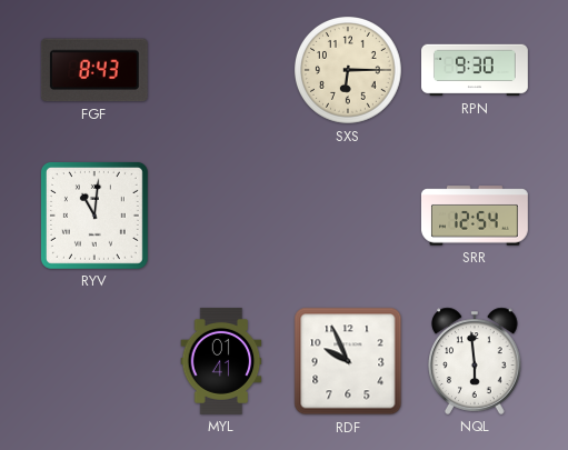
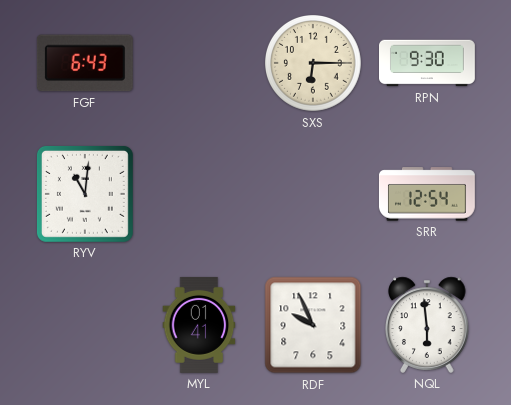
FGF: 8:43 -> 6:43 (85, 63)
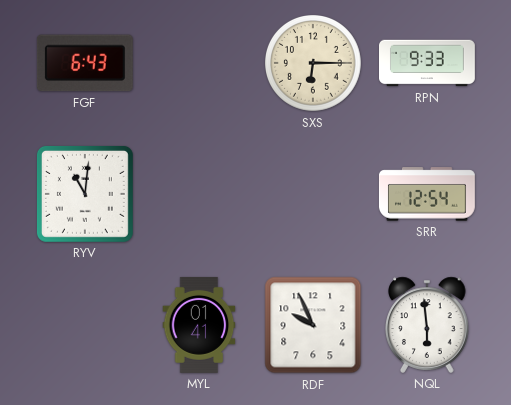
RPN: 9:30 -> 9:33 (428, 63)
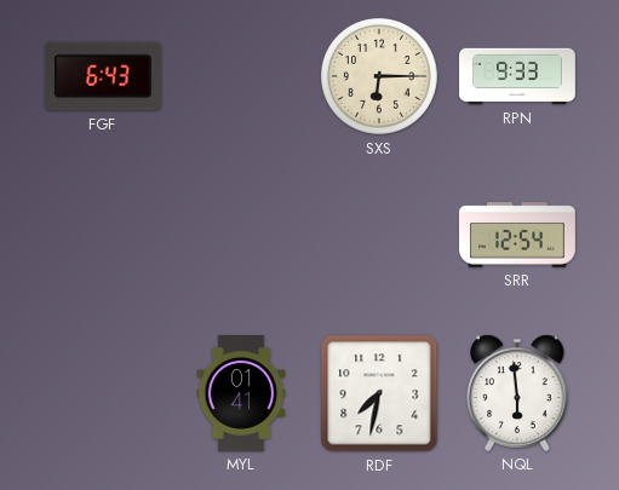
RYV: 11:01 -> none (85, 194)
RDF: 9:56 -> 7:32 (379, 393)
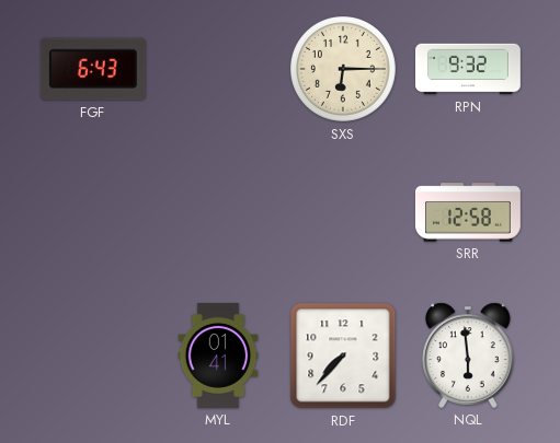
RPN: 9:33 -> 9:32 (469, 69)
SRR: 12:54 -> 12:58 (468, 212)
RDF: 7:32 -> 7:37 (343, 355)
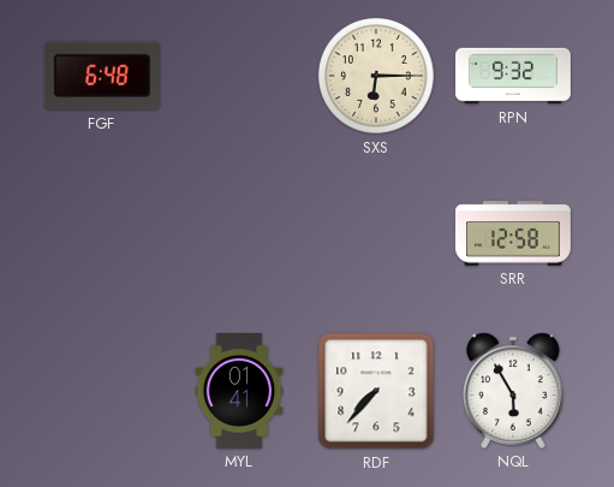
FGF: 6:43 -> 6:48 (102, 76)
NQL: 5:59 -> 5:55 (513, 391)
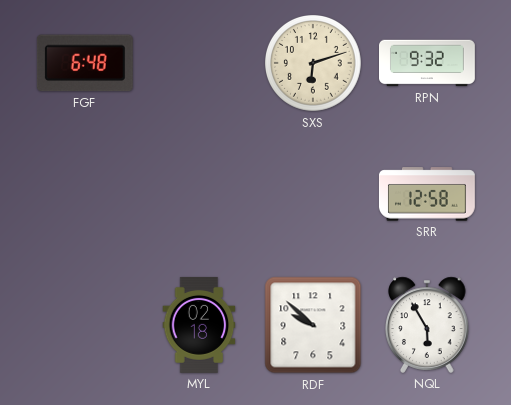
SXS: 6:15 -> 6:12 (314, 64)
MYL: 01:41 -> 02:18 (199, 325)
RDF: 7:37 -> 9:52 (313, 325)
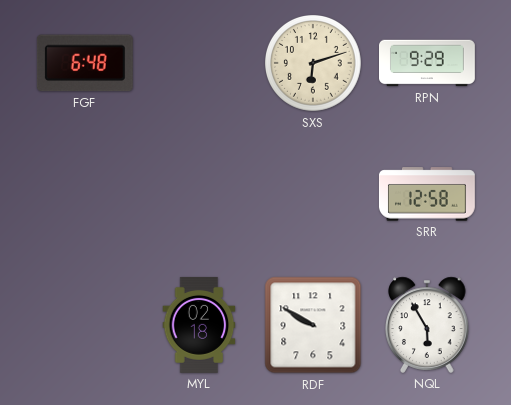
RPN: 9:32 -> 9:29 (428, 63)
RDF: 9:52 -> 9:50 (313, 325)
